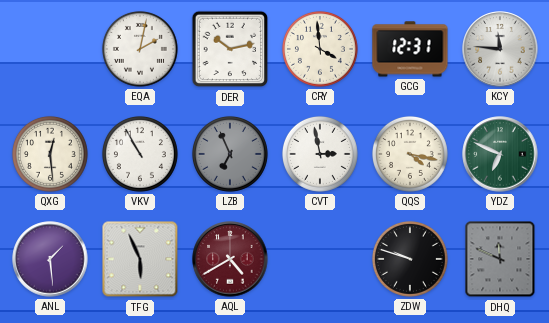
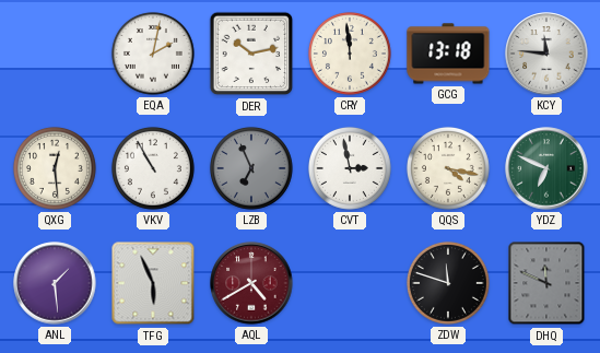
CRY: 3:59 -> 11:59 (350, 54)
GCG: 12:31 -> 13:18 (448, 54)
ZDW: 9:48 -> 11:48 (448, 283)
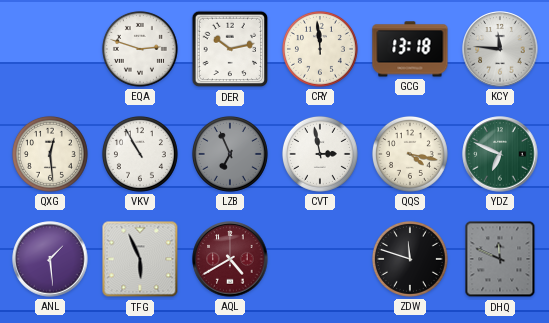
EQA: 2:02 -> 2:48 (140, 49)
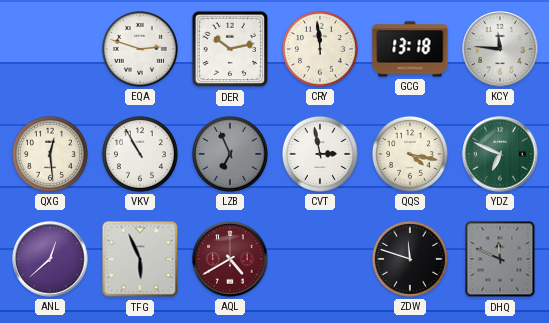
ANL: 1:29 -> 12:38 (50, 259)
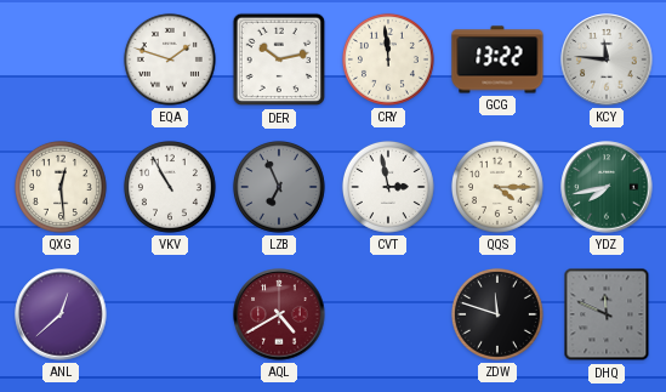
EQA: 2:48 -> 1:48 (170, 59)
GCG: 13:18 -> 13:22 (497, 59)
QQS: 4:17 -> 4:15 (497, 187)
YDZ: 6:49 -> 7:43 (607, 187)
TFG: 5:56 -> none (140, 259)
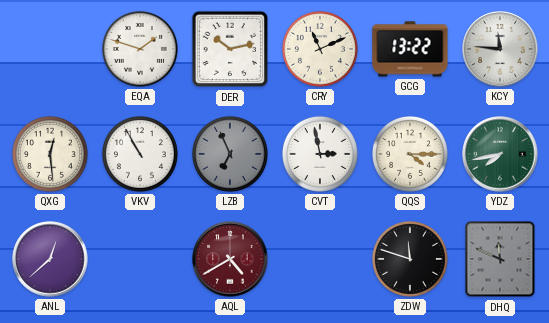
CRY: 11:59 -> 11:11 (320, 49)
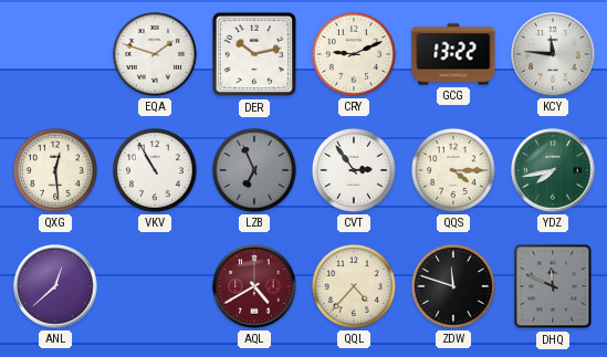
CRY: 11:11 -> 9:11 (354, 54)
CVT: 2:58 -> 2:54 (354, 170)
QQL: none -> 4:37 (354, 286)
